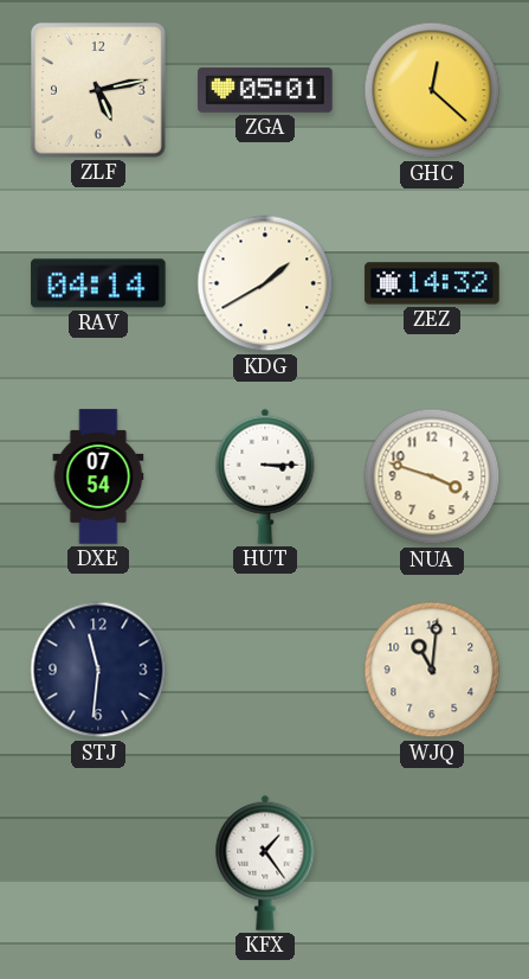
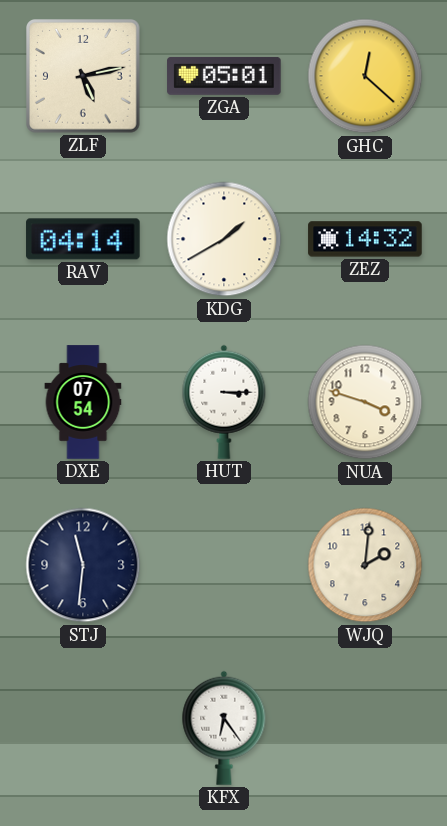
WJQ: 11:01 -> 2:01 (365, 565)
KFX: 1:24 -> 6:24 (224, 728)
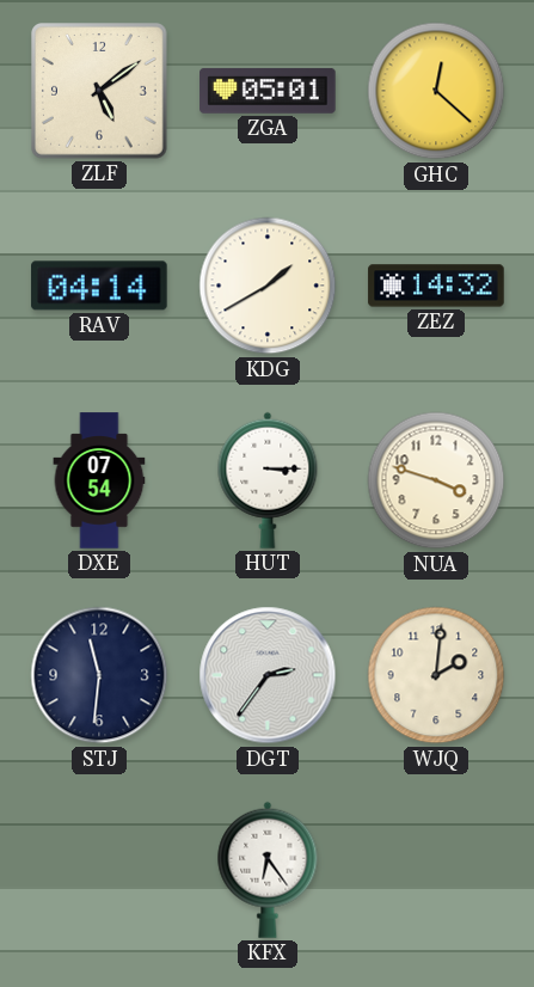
ZLF: 5:13 -> 5:09 (100, 92)
DGT: none -> 2:36 (268, 675)
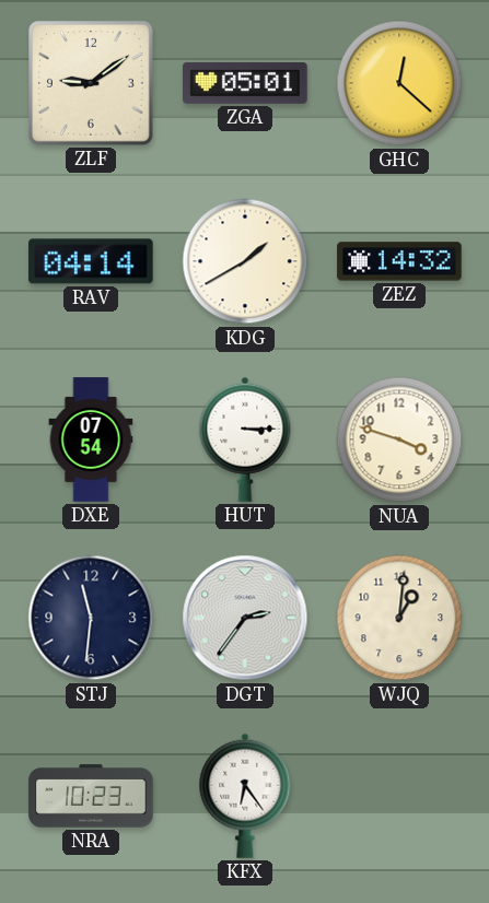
ZLF: 5:09 -> 9:09 (92, 84)
WJQ: 2:01 -> 1:01 (399, 618)
NRA: none -> 10:23 (91, 796)
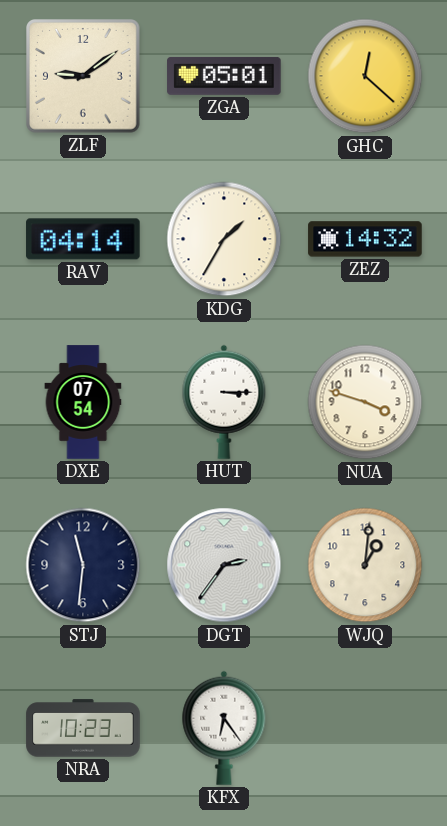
KDG: 1:40 -> 1:35 (224, 239)
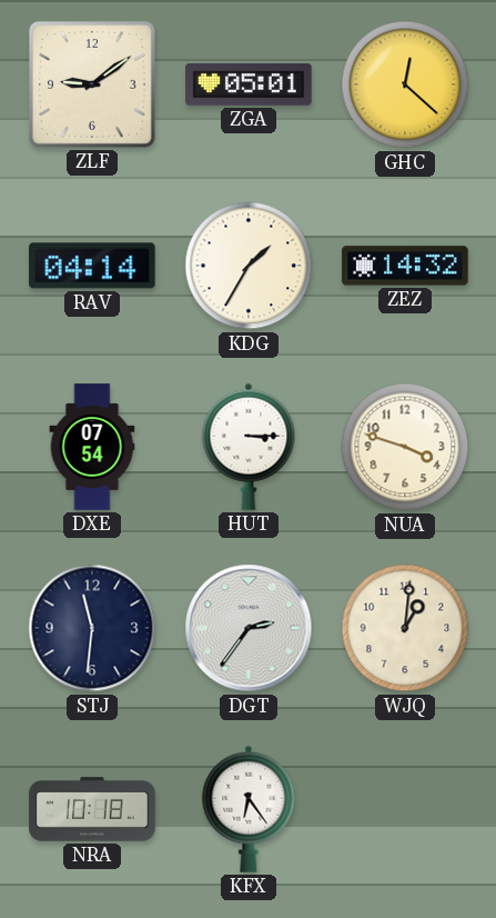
NRA: 10:23 -> 10:18 (92, 809)
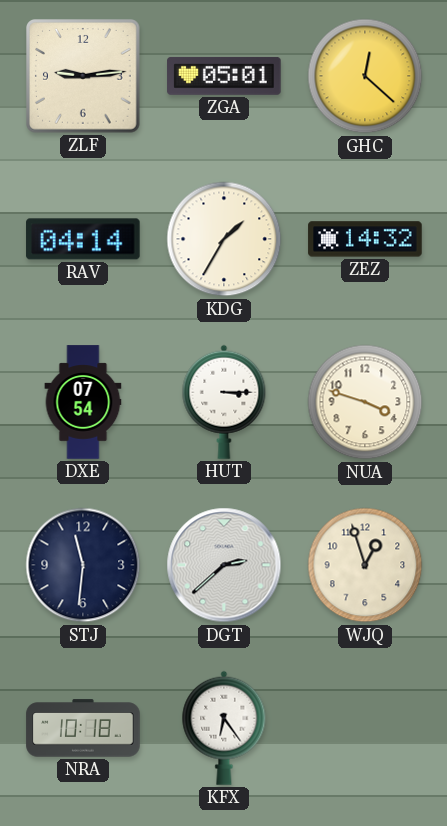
ZLF: 9:09 -> 9:14 (84, 77)
DGT: 2:36 -> 2:38 (224, 565)
WJQ: 1:01 -> 12:57 (365, 565)
